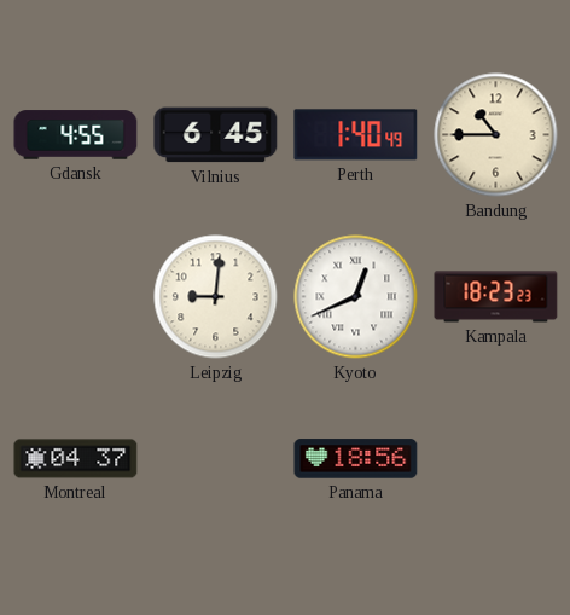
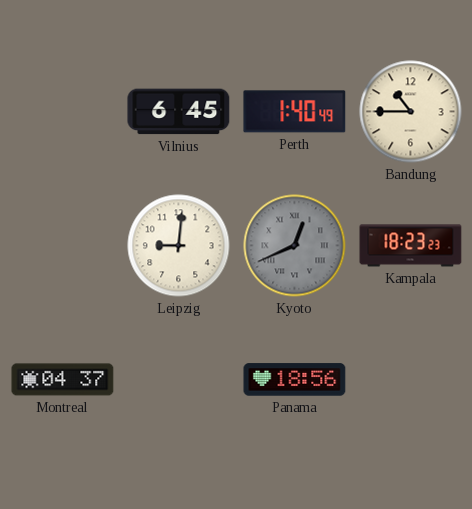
Gdansk: 4:55 -> none (76, 135)
Kyoto dial: white -> grey (295, 246)
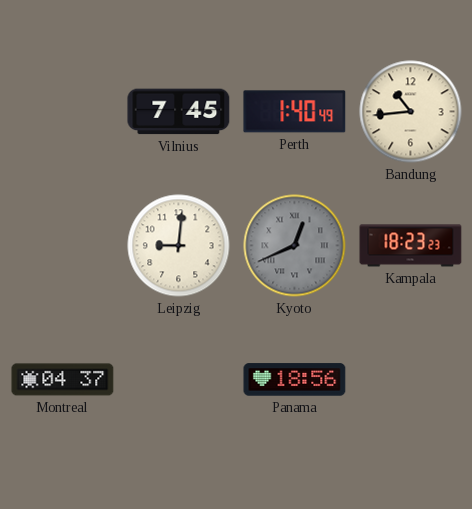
Vilnius: 6:45 -> 7:45 (179, 112)
Bandung: 10:45 -> 10:44 (411, 112)
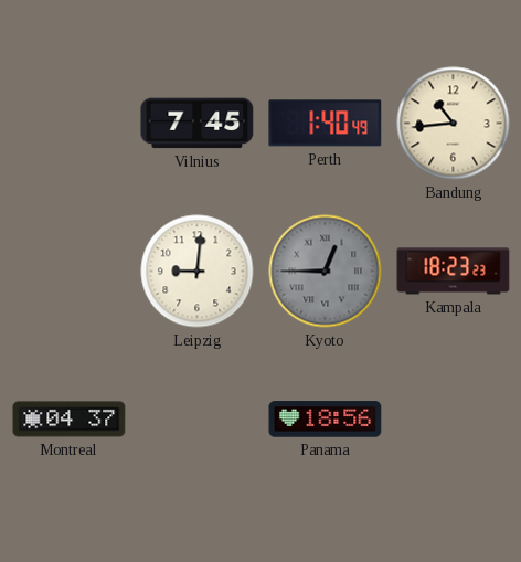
Kyoto: 12:41 -> 12:45 (326, 272)
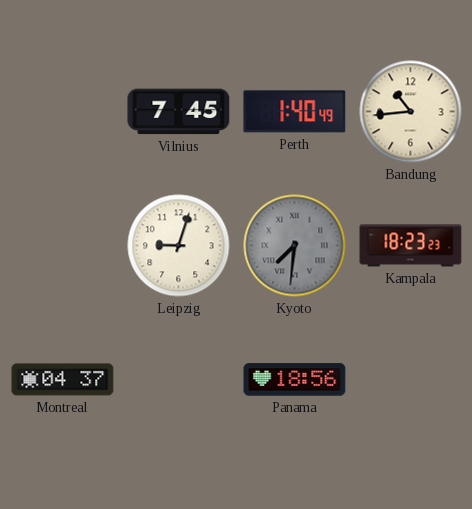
Leipzig: 9:01 -> 9:03 (179, 246)
Kyoto: 12:45 -> 7:31 (295, 246)
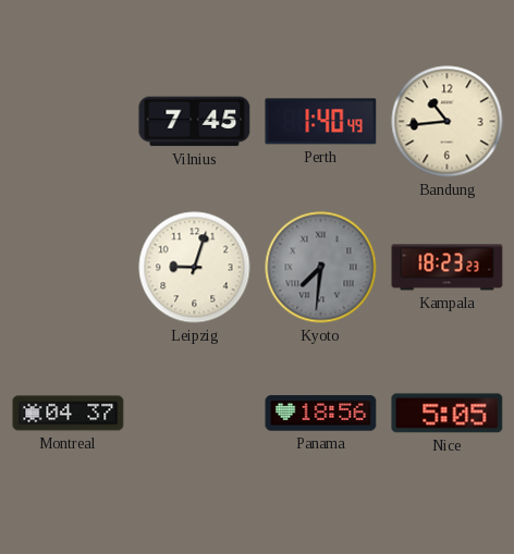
Nice: none -> 5:05 (448, 414)
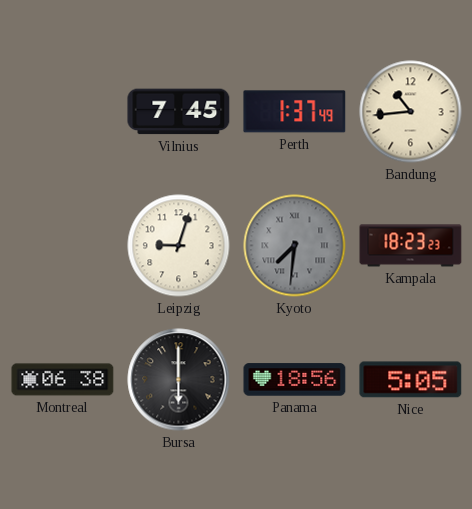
Perth: 1:40 -> 1:37 (295, 112)
Montreal: 04:37 -> 06:38 (63, 380)
Bursa: none -> 6:00 (179, 380)
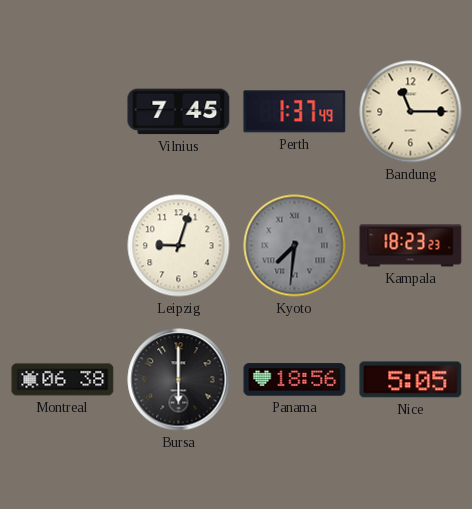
Bandung: 10:44 -> 11:15 (411, 112)
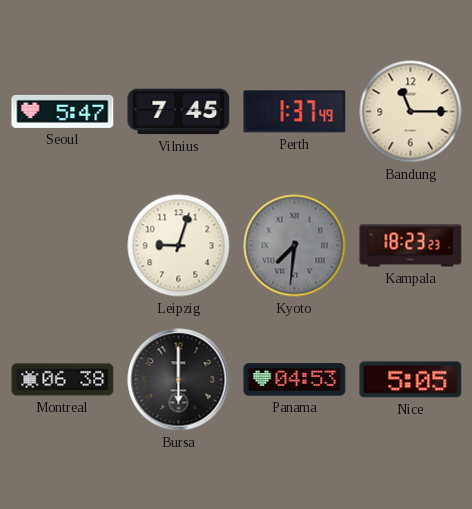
Seoul: none -> 5:47 (63, 111)
Panama: 18:56 -> 04:53 (295, 380)
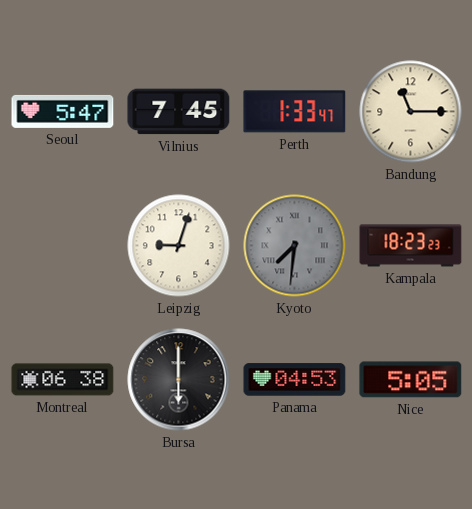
Perth: 1:37 -> 1:33 (295, 112)
